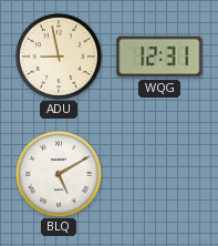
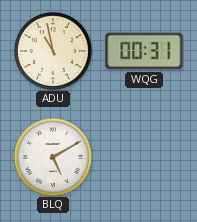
ADU: 8:58 -> 10:58 (53, 51)
WQG: 12:31 -> 00:31 (144, 51)
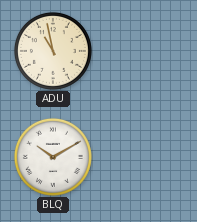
WQG: 00:31 -> none (144, 51)
BLQ: 5:10 -> 10:10 (53, 157)
